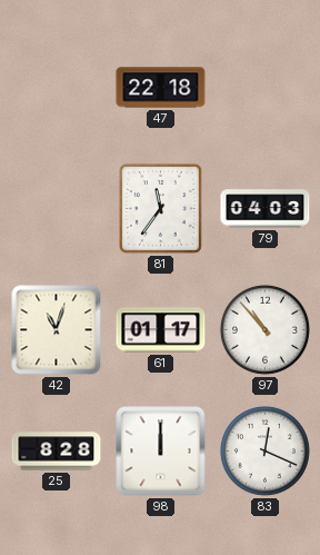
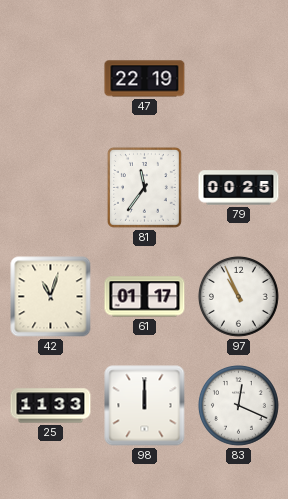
47: 22:18 -> 22:19 (145, 79)
79: 04:03 -> 00:25 (239, 188)
97: 10:53 -> 10:56 (238, 296)
25: 8:28 -> 11:33 (51, 406)
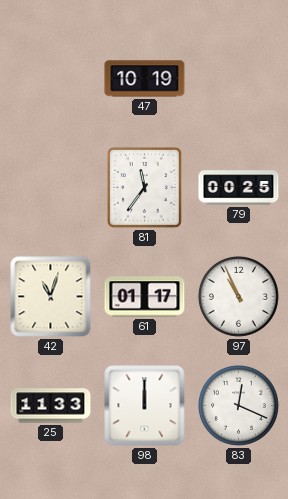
47: 22:19 -> 10:19 (145, 79)
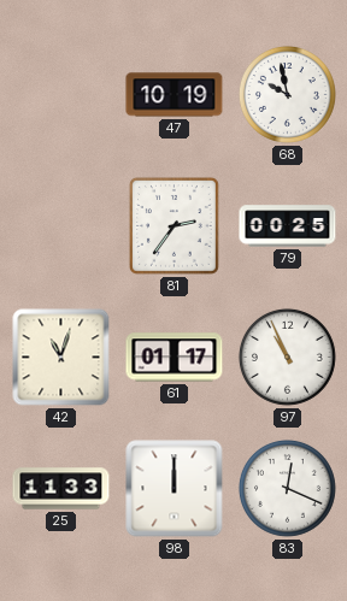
68: none -> 9:58 (287, 94)
81: 11:36 -> 2:36 (173, 225)
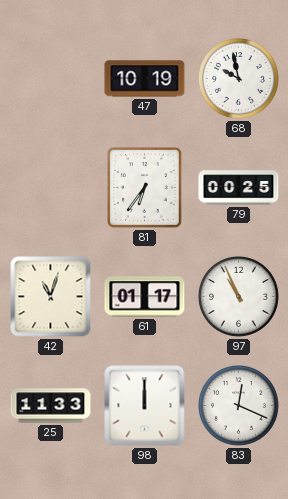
81: 2:36 -> 6:36 (144, 187)
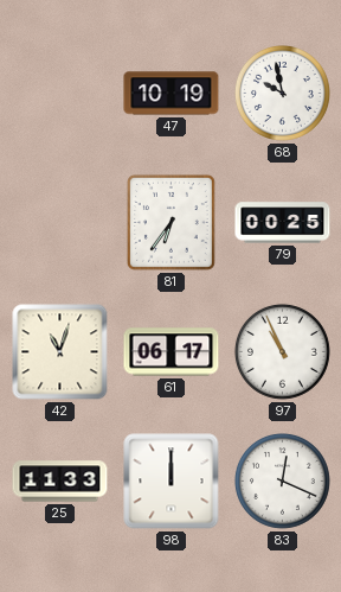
61: 01:17 -> 06:17 (172, 352)
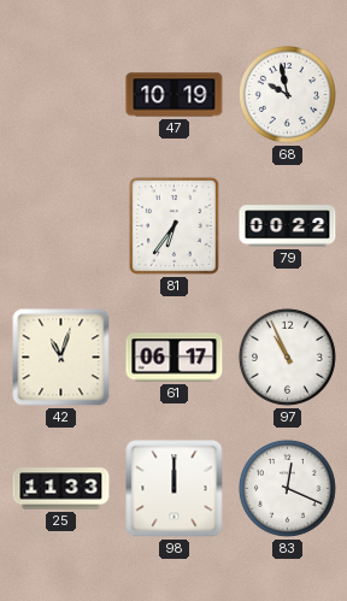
79: 00:25 -> 00:22 (288, 226)
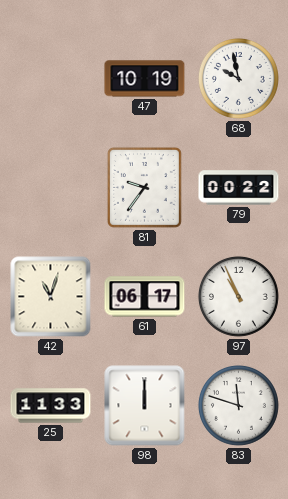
81: 6:36 -> 9:36 (144, 187)
83: 12:19 -> 11:48 (238, 405)
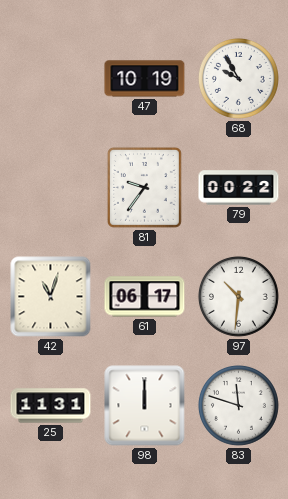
68: 9:58 -> 9:55 (238, 78)
97: 10:56 -> 10:31 (238, 296)
25: 11:33 -> 11:31 (51, 406)
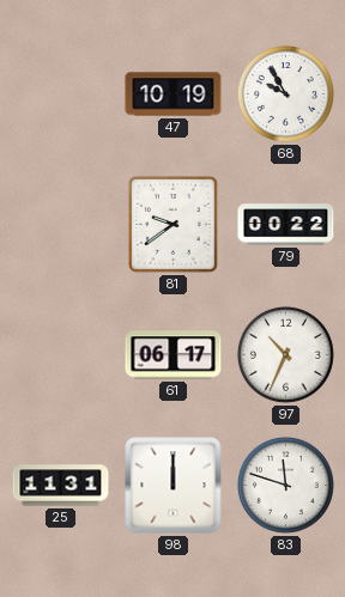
81: 9:36 -> 9:39 (172, 224)
42: 11:03 -> none (51, 297)
97: 10:31 -> 10:34 (285, 354)
